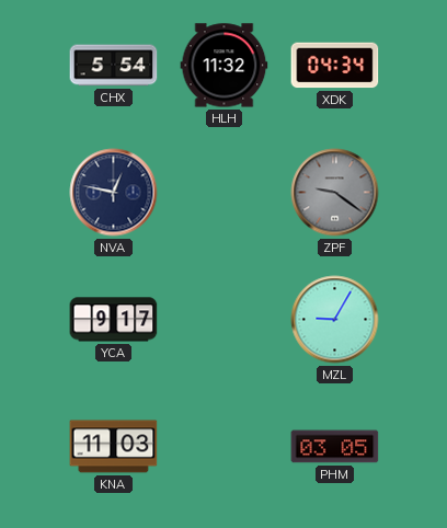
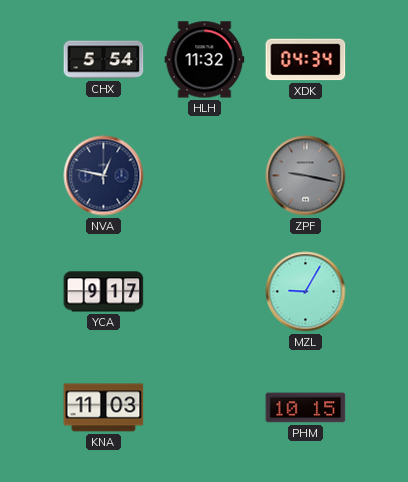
ZPF: 9:21 -> 9:17 (306, 176)
PHM: 03:05 -> 10:15 (306, 408)
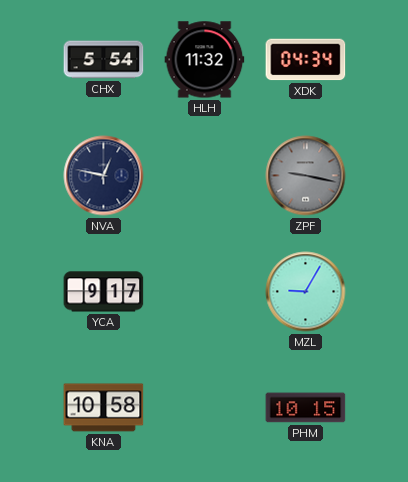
KNA: 11:03 -> 10:58 (104, 408)
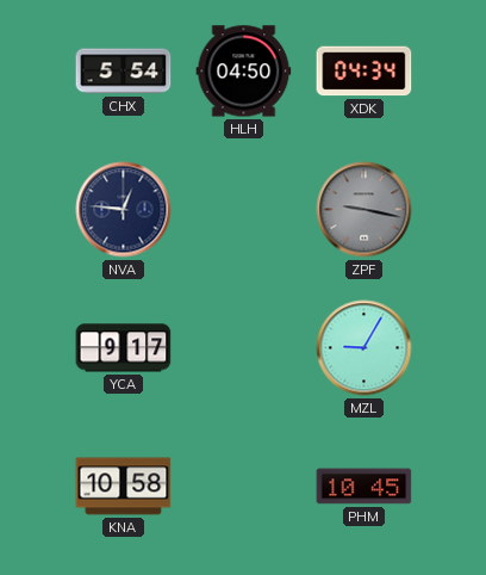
HLH: 11:32 -> 04:50 (244, 72)
NVA: 12:47 -> 12:46 (124, 210)
PHM: 10:15 -> 10:45 (364, 487)
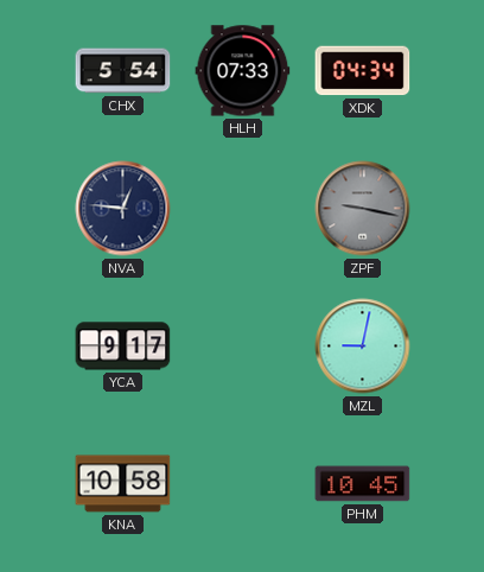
HLH: 04:50 -> 07:33 (243, 71)
MZL: 9:05 -> 9:02 (363, 347)
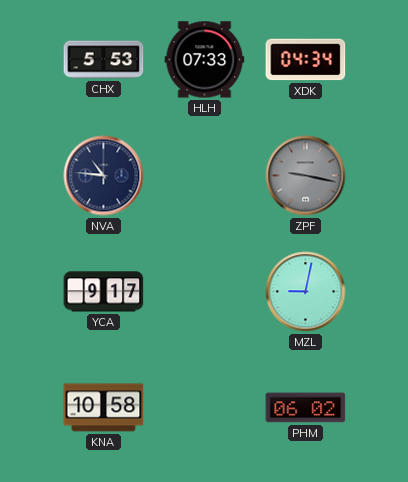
CHX: 5:54 -> 5:53 (104, 60)
NVA: 12:46 -> 10:46 (104, 176)
PHM: 10:45 -> 06:02 (306, 408)
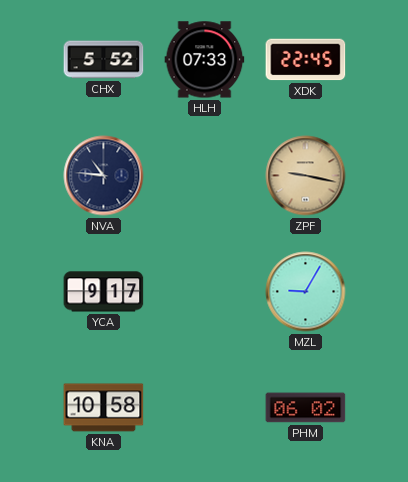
CHX: 5:53 -> 5:52 (104, 60)
XDK: 04:34 -> 22:45 (306, 60)
ZPF dial: grey -> champagne (306, 176)
MZL: 9:02 -> 9:05 (306, 292)
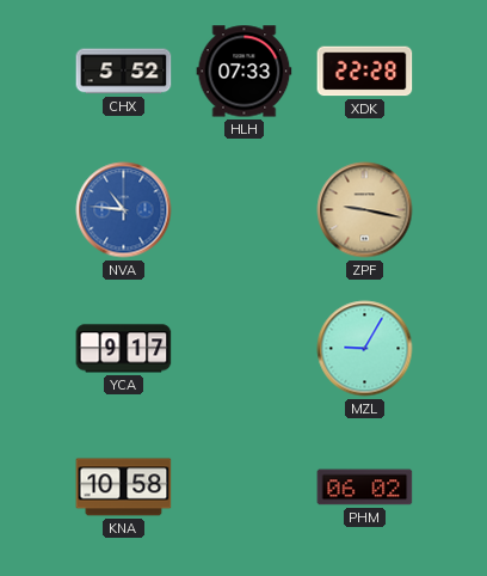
XDK: 22:45 -> 22:28 (365, 72)
NVA dial: navy -> blue (124, 210)
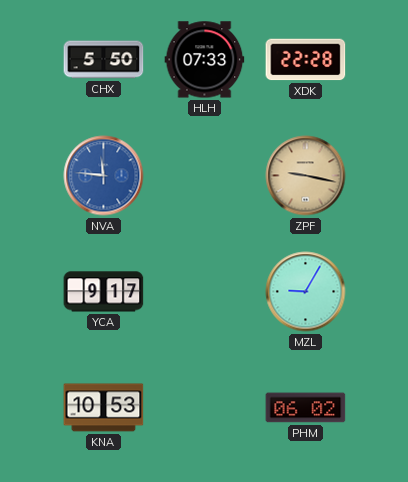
CHX: 5:52 -> 5:50 (104, 60)
NVA: 10:46 -> 11:46 (104, 176)
KNA: 10:58 -> 10:53 (104, 408)
